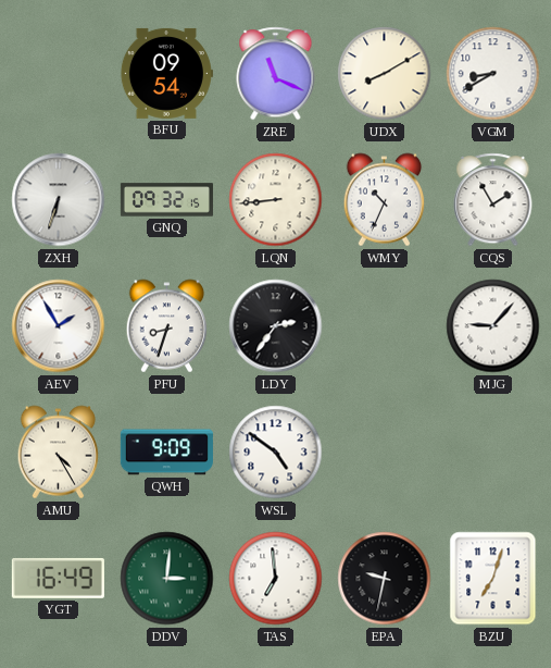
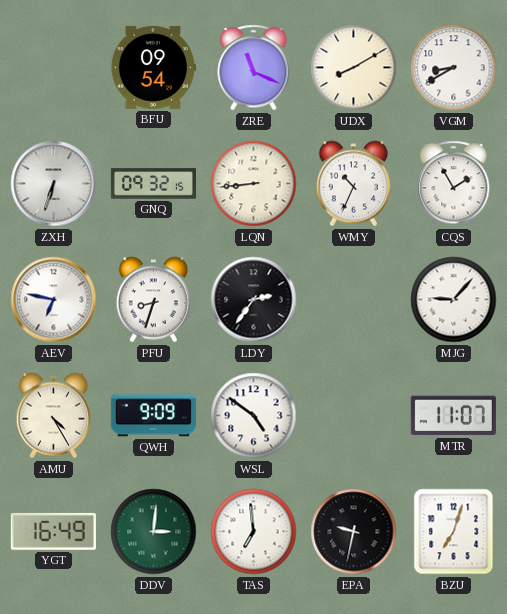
AEV: 1:55 -> 6:47 (54, 300)
MTR: none -> 11:07 (453, 416)
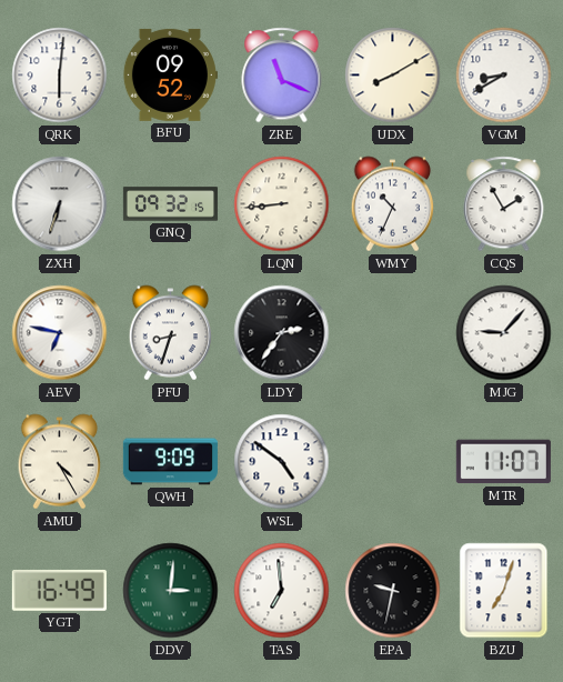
QRK: none -> 6:01 (60, 76)
BFU: 09:54 -> 09:52 (170, 74)
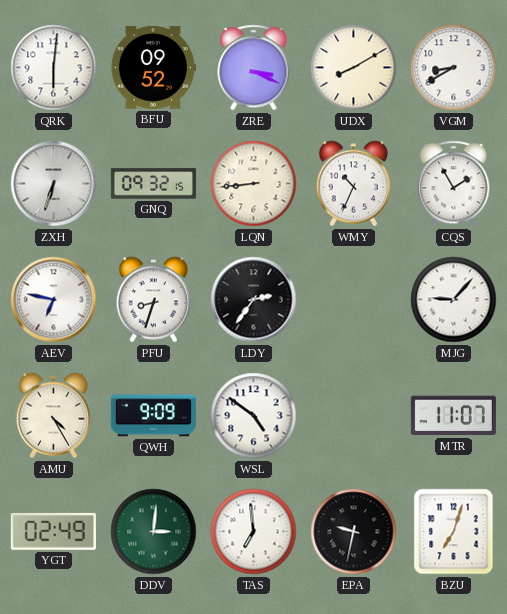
ZRE: 11:19 -> 3:19 (254, 68)
YGT: 16:49 -> 02:49 (53, 531)
